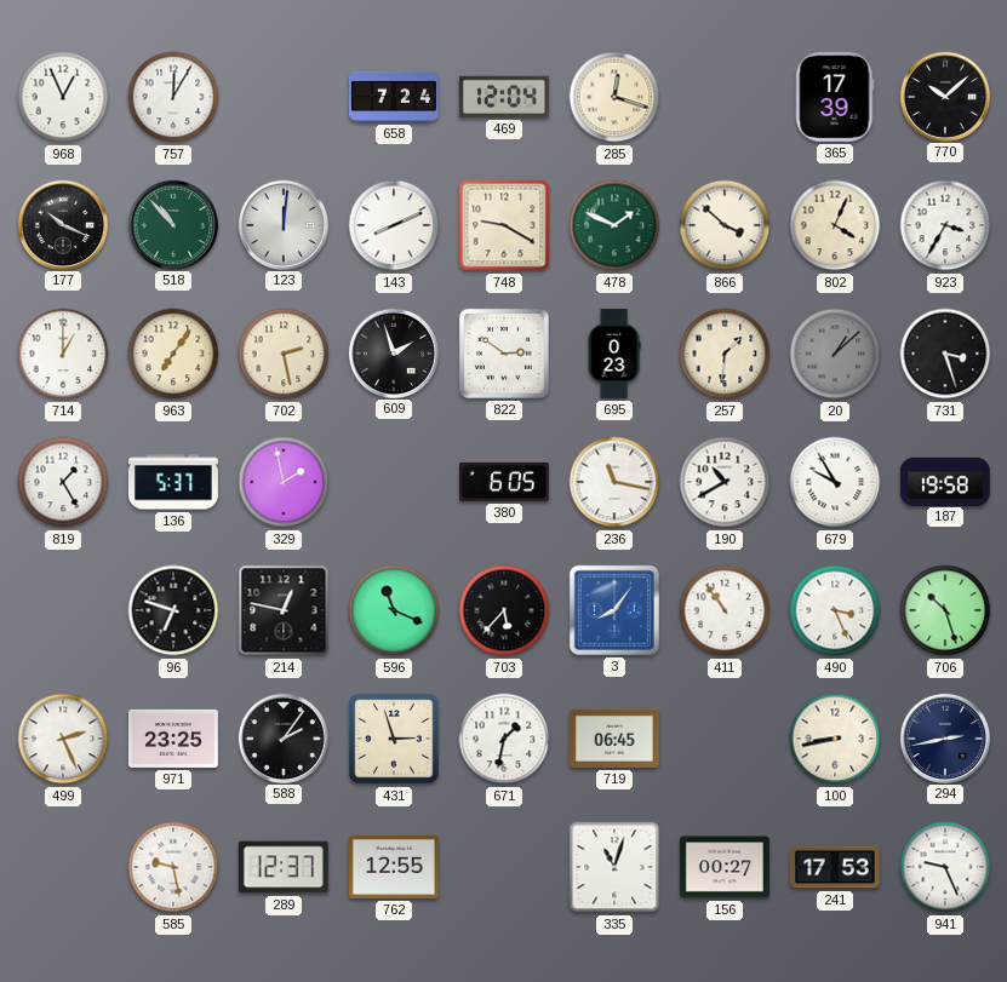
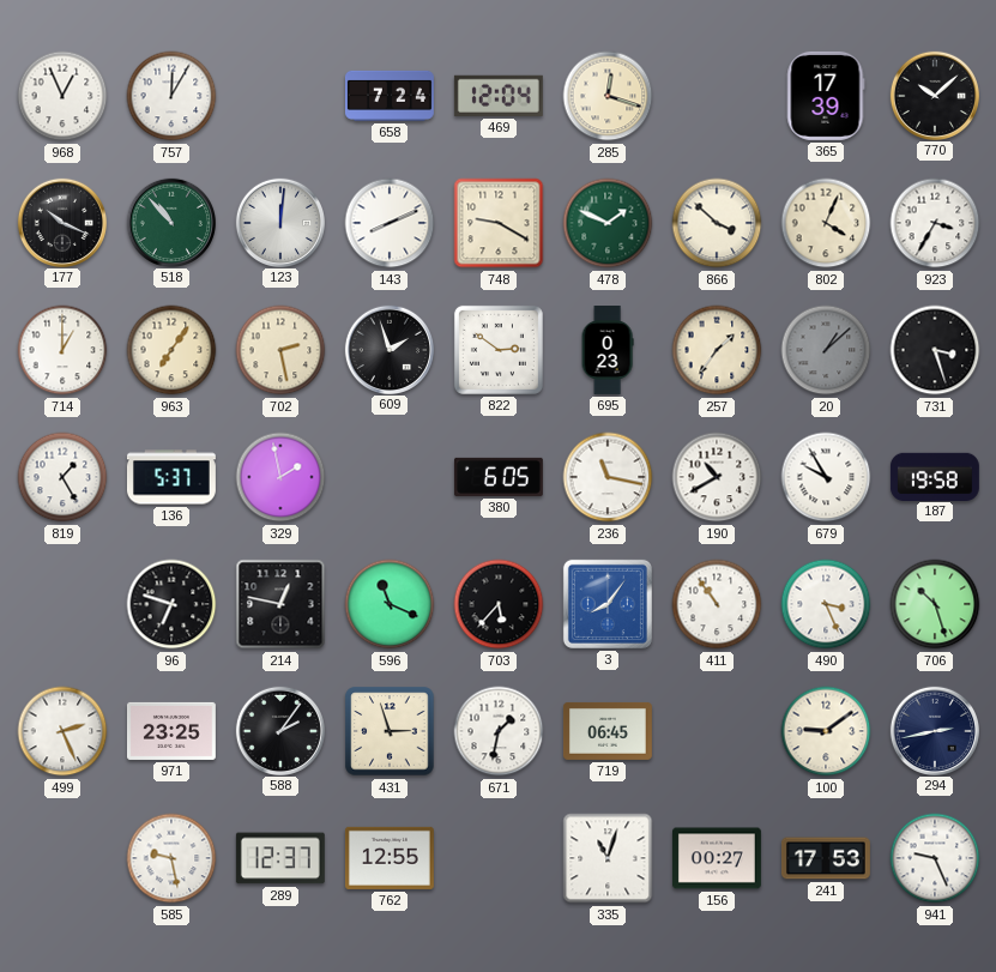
257: 1:31 -> 1:36 (717, 350)
100: 8:43 -> 9:09 (826, 731)
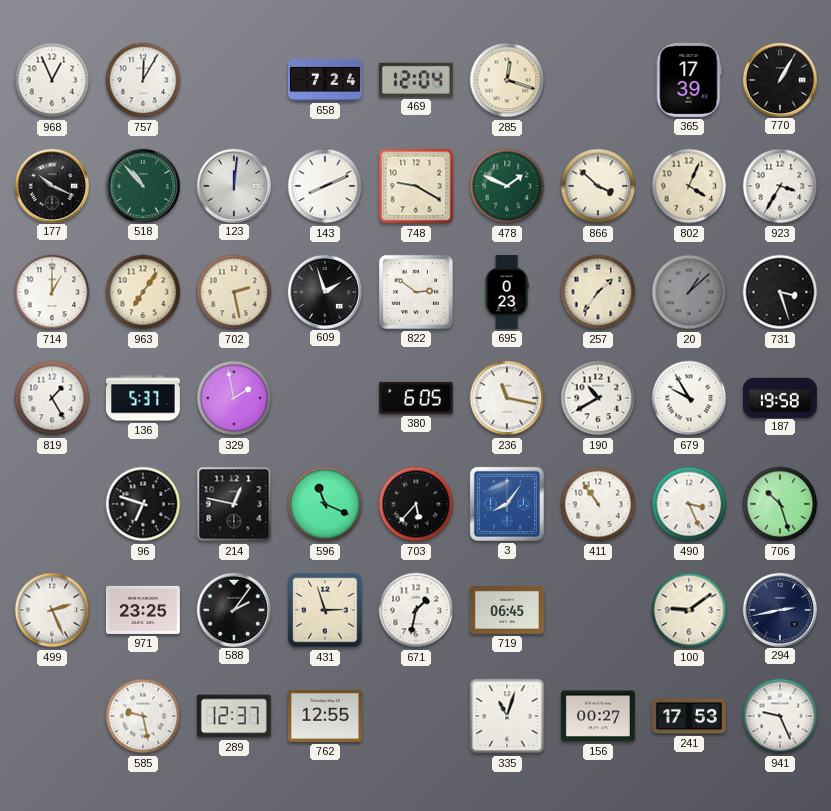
770: 10:08 -> 1:05 (779, 79)
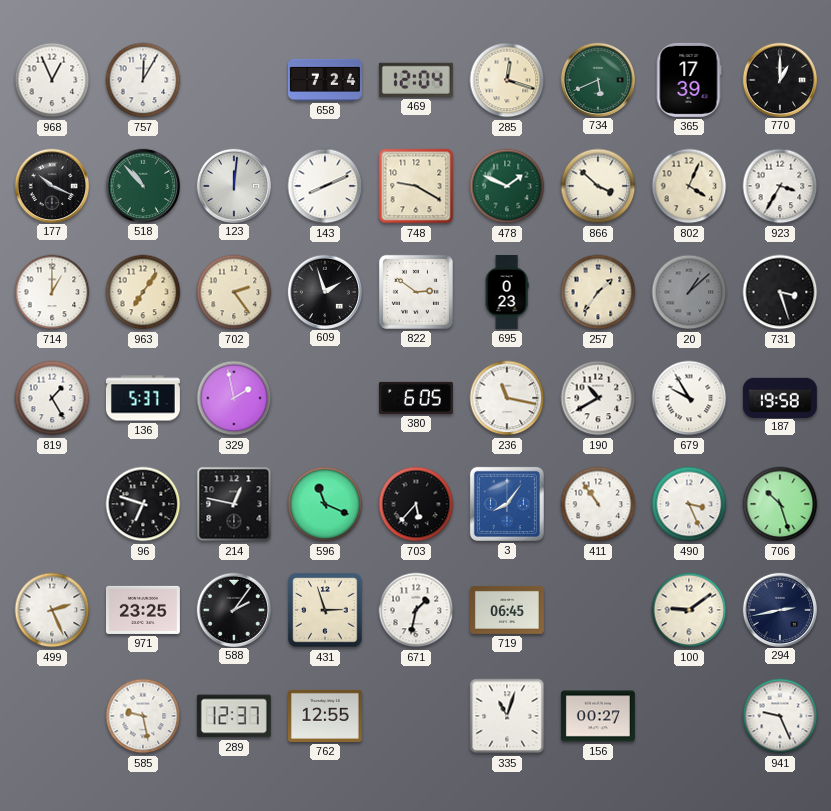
734: none -> 5:41 (597, 79)
770: 1:05 -> 1:00 (779, 79)
702: 2:28 -> 2:24 (234, 292)
241: 17:53 -> none (689, 716)
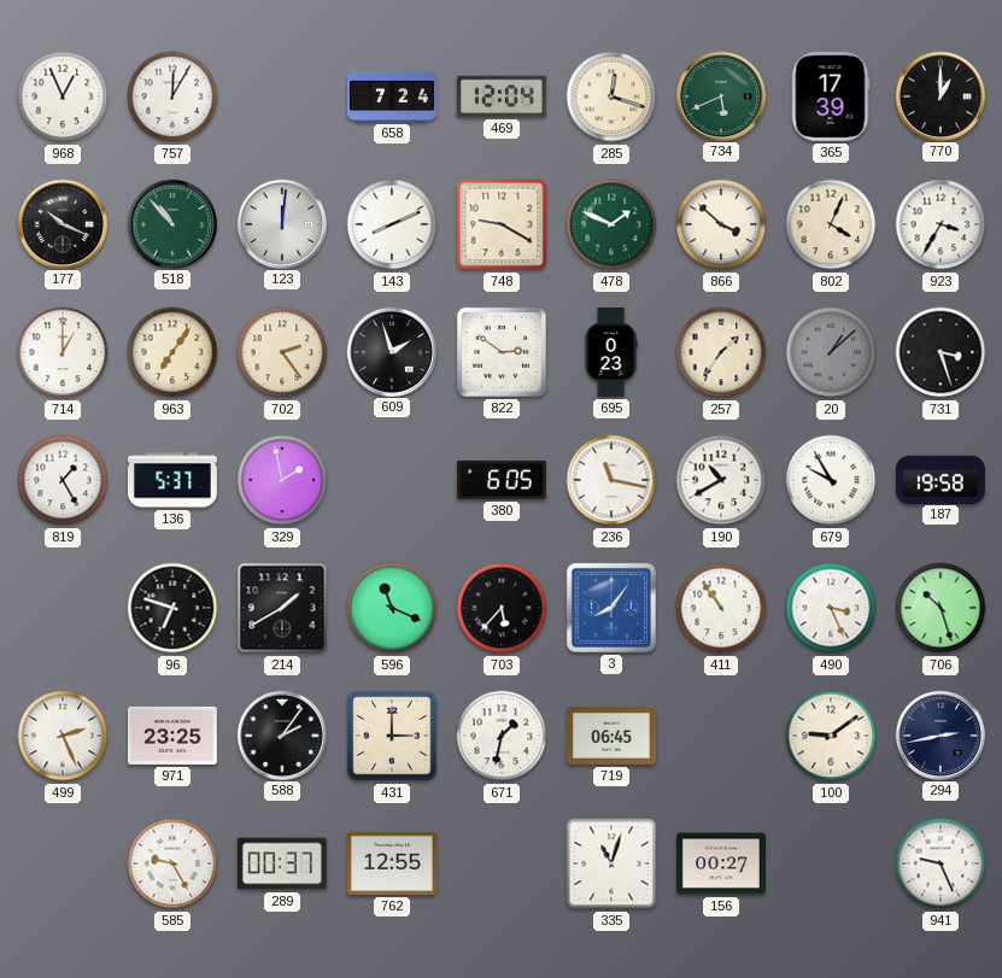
214: 12:47 -> 1:40 (282, 608)
431: 2:57 -> 3:00 (392, 736)
585: 9:28 -> 9:25 (172, 863)
289: 12:37 -> 00:37 (282, 863)
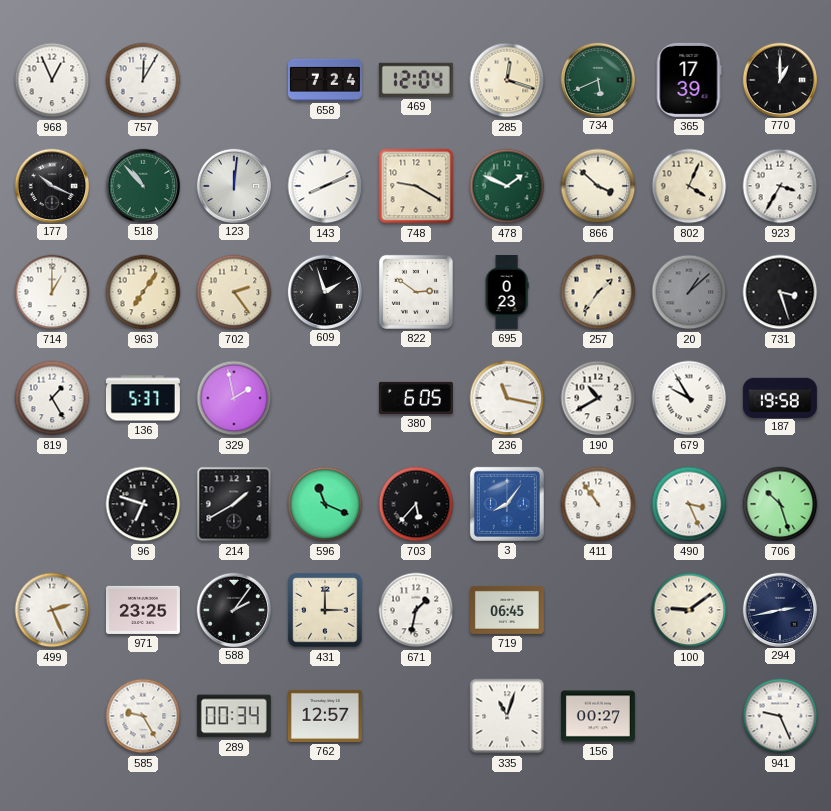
289: 00:37 -> 00:34 (234, 716)
762: 12:55 -> 12:57 (325, 716)
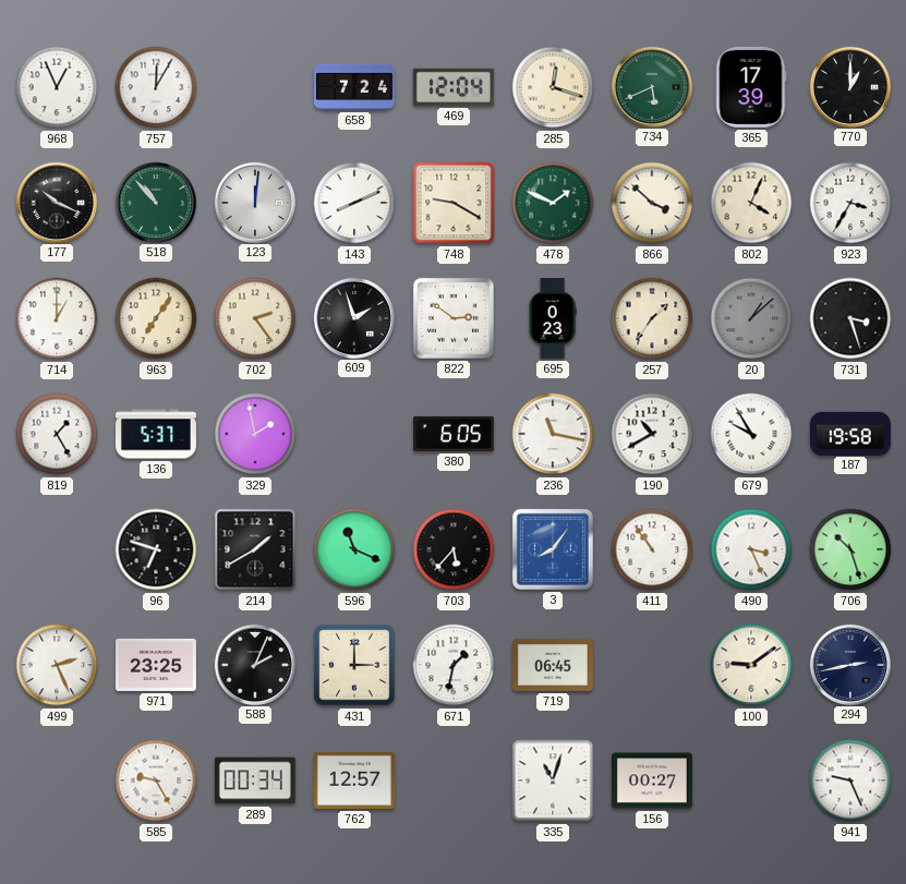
588: 2:06 -> 2:04 (254, 664)
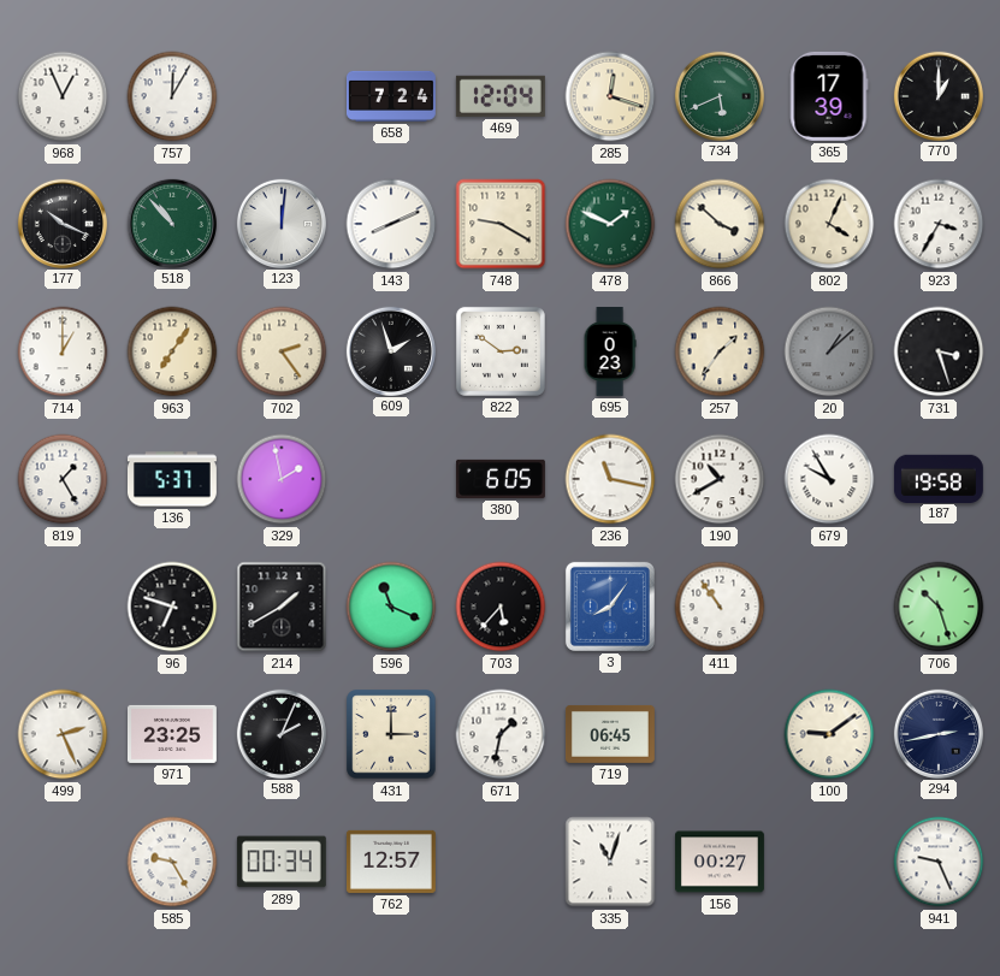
490: 3:26 -> none (751, 549)
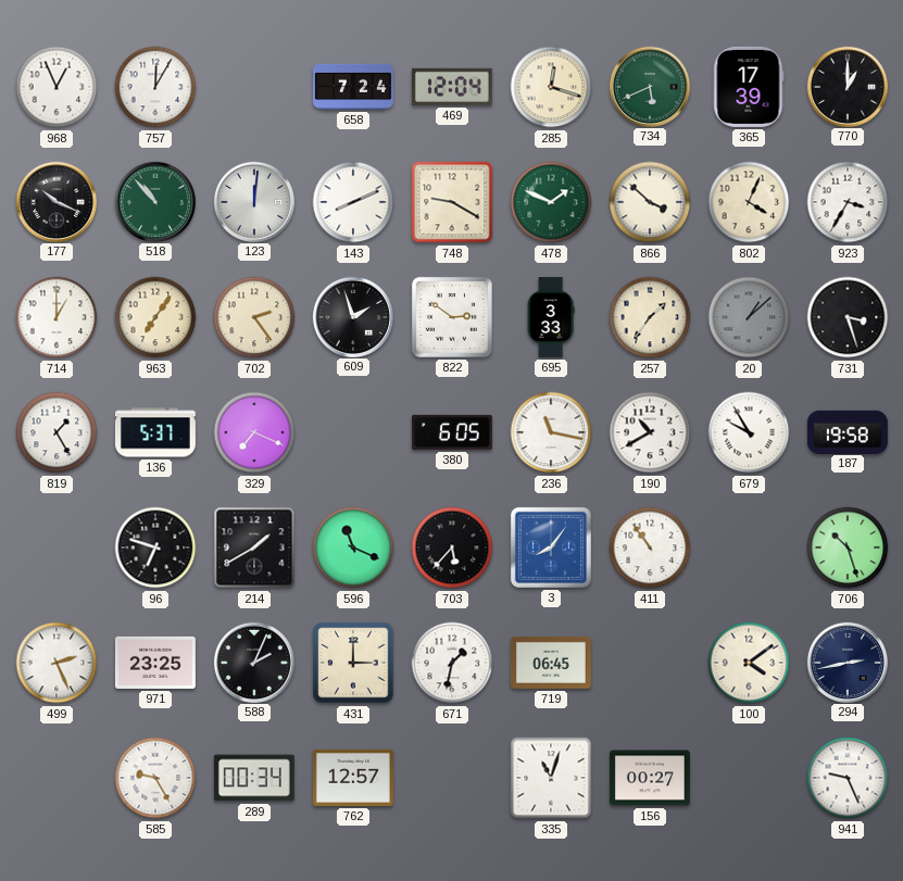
695: 0:23 -> 3:33 (551, 318)
329: 1:58 -> 7:19 (254, 432)
100: 9:09 -> 4:09 (749, 663)
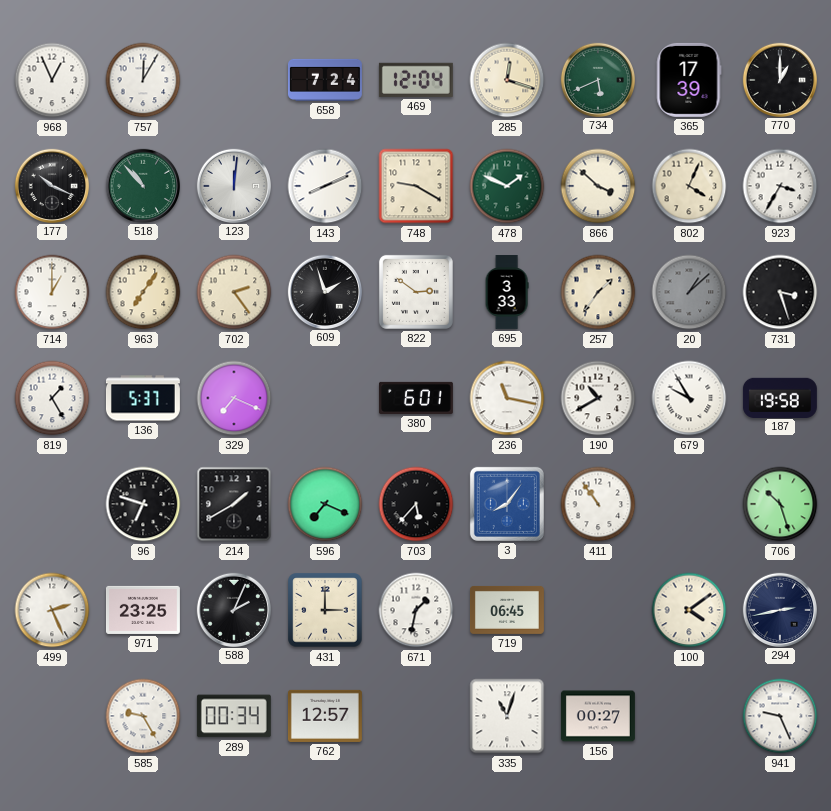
380: 6:05 -> 6:01 (416, 398)
596: 11:19 -> 7:19 (325, 504)
